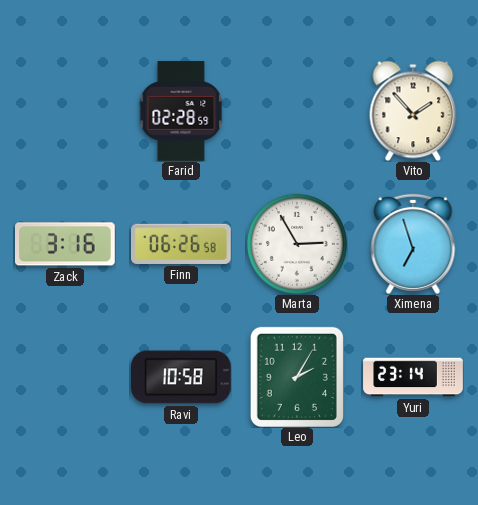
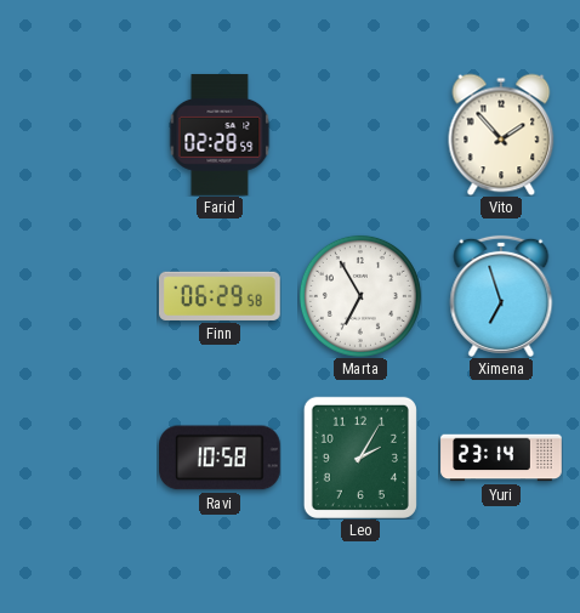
Zack: 3:16 -> none (66, 244)
Finn: 06:26 -> 06:29 (221, 296)
Marta: 2:55 -> 6:55 (360, 296)
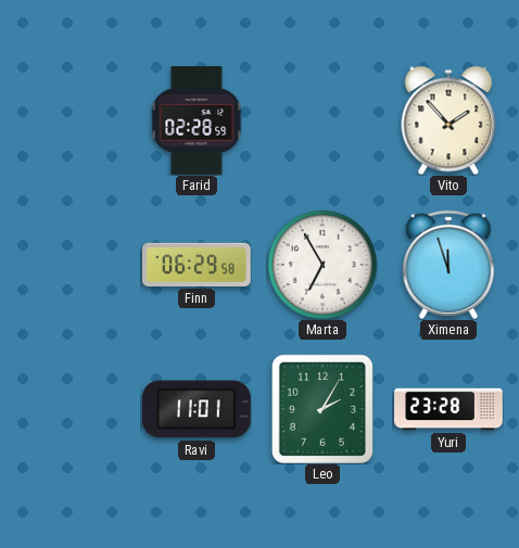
Ximena: 6:57 -> 11:57 (448, 265)
Ravi: 10:58 -> 11:01 (198, 409)
Yuri: 23:14 -> 23:28 (448, 409)
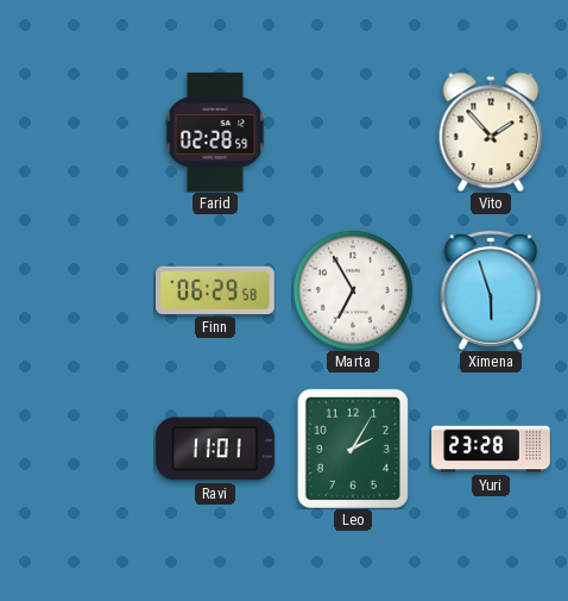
Ximena: 11:57 -> 5:57 (491, 290)
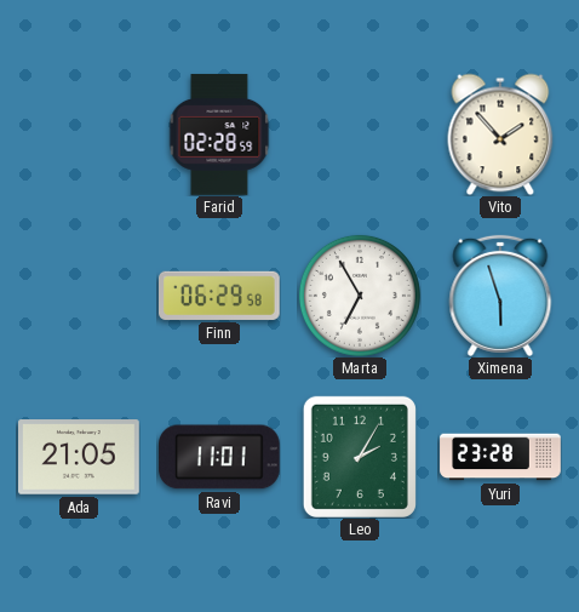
Ada: none -> 21:05 (80, 457)
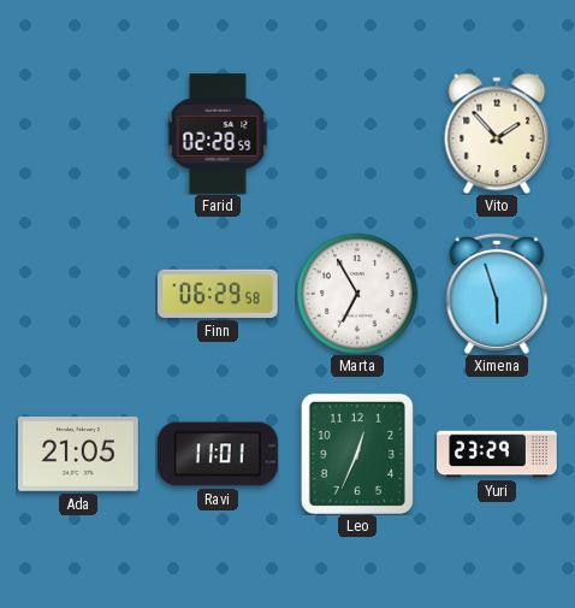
Leo: 2:05 -> 12:34 (357, 454)
Yuri: 23:28 -> 23:29 (497, 454)
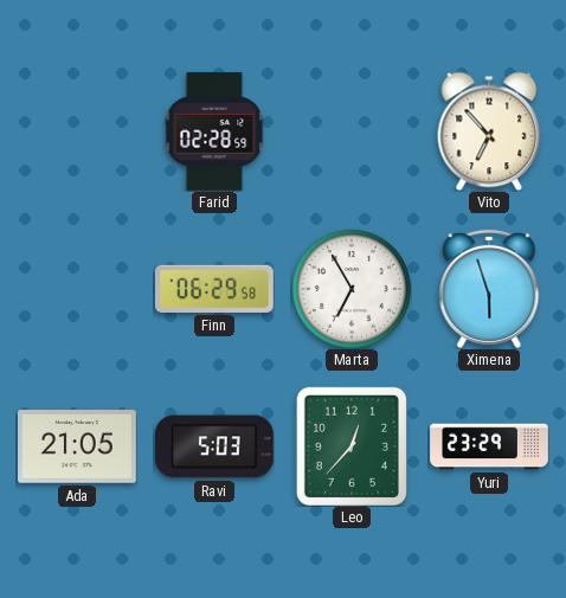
Vito: 1:53 -> 6:53 (489, 131)
Ravi: 11:01 -> 5:03 (216, 446)
Leo: 12:34 -> 12:37 (352, 446)
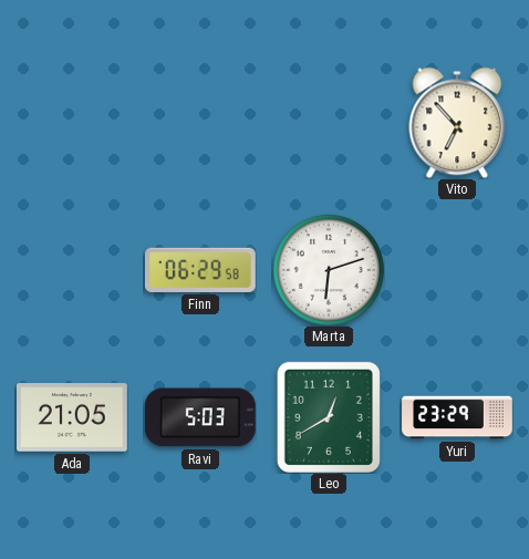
Farid: 02:28 -> none (214, 131)
Marta: 6:55 -> 6:12 (329, 270)
Ximena: 5:57 -> none (489, 289)
Leo: 12:37 -> 12:40 (329, 417)
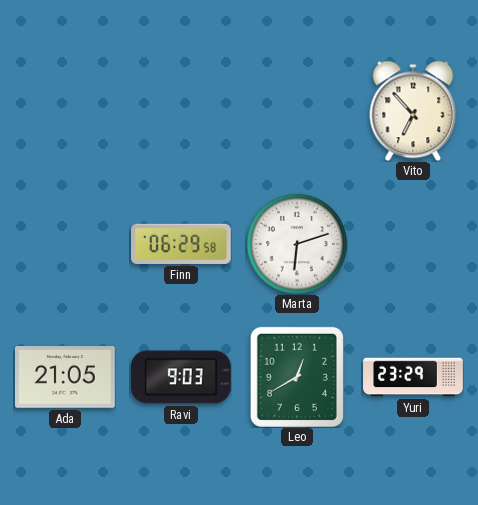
Ravi: 5:03 -> 9:03 (182, 377)
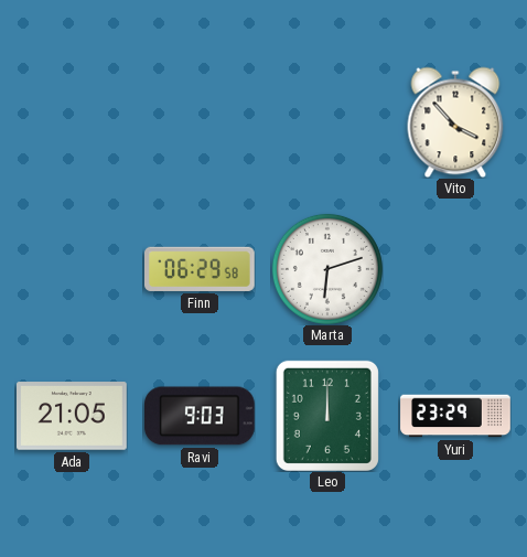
Vito: 6:53 -> 3:53 (455, 122)
Leo: 12:40 -> 12:00 (327, 416)
